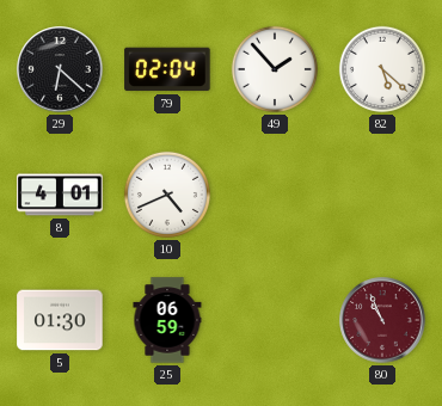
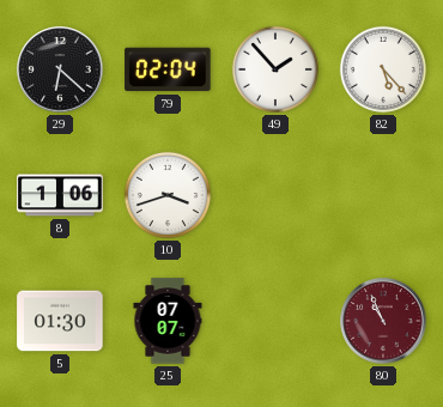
82: 5:22 -> 5:23 (383, 69)
8: 4:01 -> 1:06 (60, 195)
10: 4:41 -> 3:42 (168, 195)
25: 06:59 -> 07:07 (168, 321)
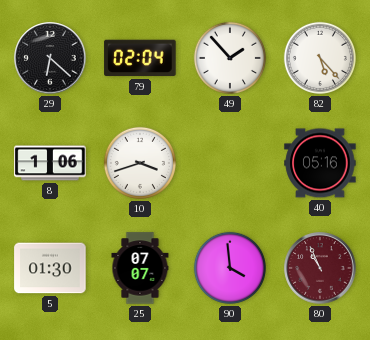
40: none -> 05:16 (320, 163)
90: none -> 3:59 (230, 268)
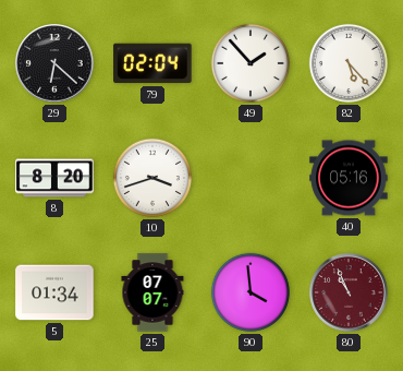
8: 1:06 -> 8:20 (54, 178)
5: 01:30 -> 01:34 (54, 292)
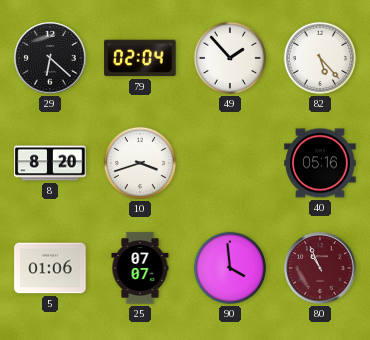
5: 01:34 -> 01:06 (50, 268)
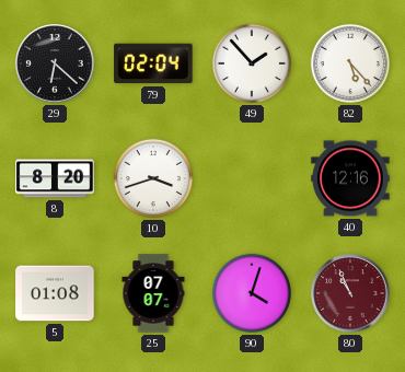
40: 05:16 -> 12:16 (350, 178)
5: 01:06 -> 01:08 (55, 293)
90: 3:59 -> 4:03 (252, 293)
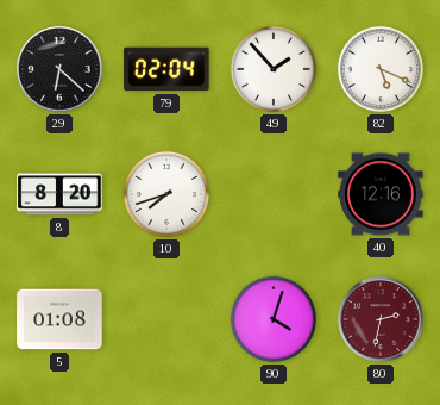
82: 5:23 -> 5:19 (381, 69)
10: 3:42 -> 7:42 (166, 194)
25: 07:07 -> none (153, 293)
80: 10:56 -> 2:32 (381, 319)
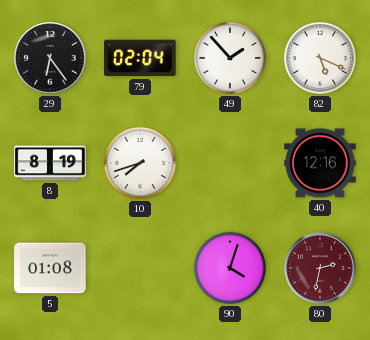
29: 6:22 -> 6:24 (50, 58)
8: 8:20 -> 8:19 (50, 163)
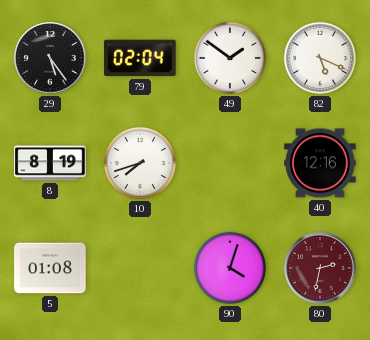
29: 6:24 -> 5:24 (50, 58)
49: 1:53 -> 1:51 (230, 58)
